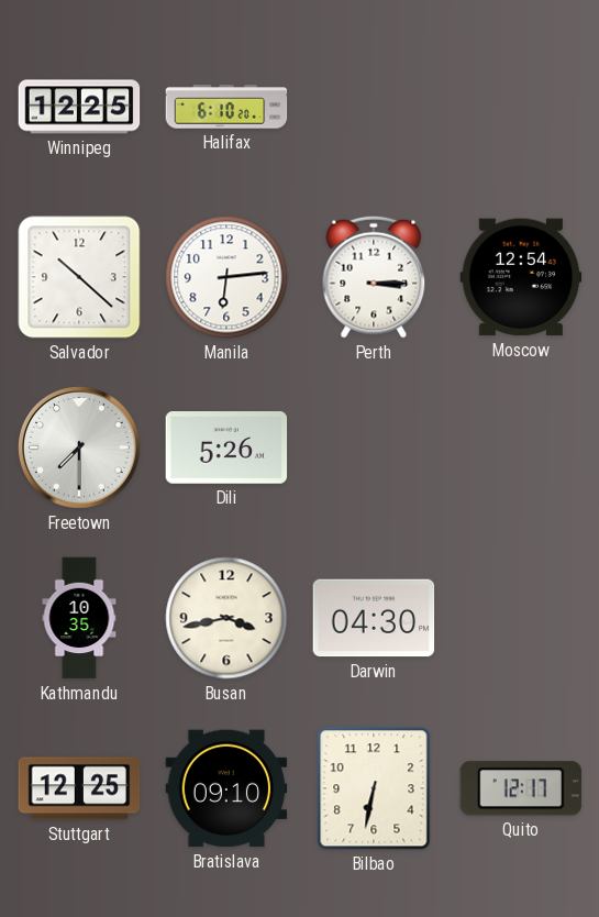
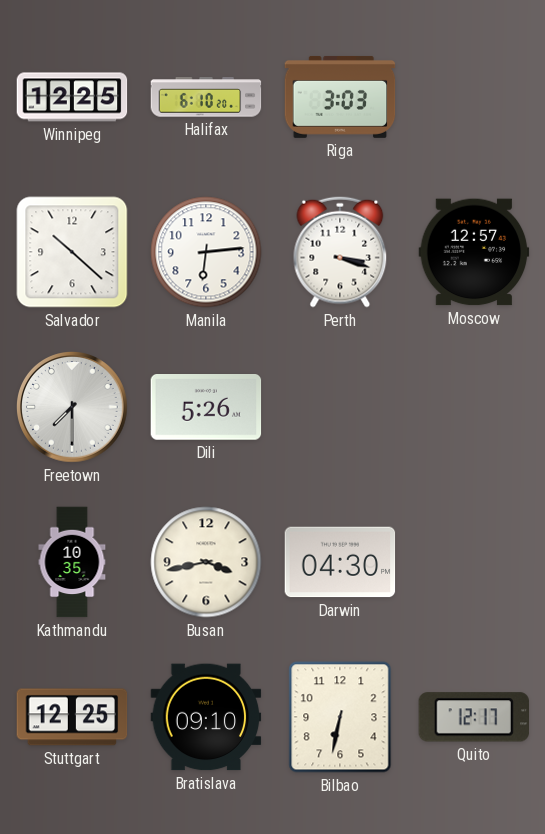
Riga: none -> 3:03 (340, 97)
Perth: 3:15 -> 3:18 (340, 252)
Moscow: 12:54 -> 12:57 (474, 252)
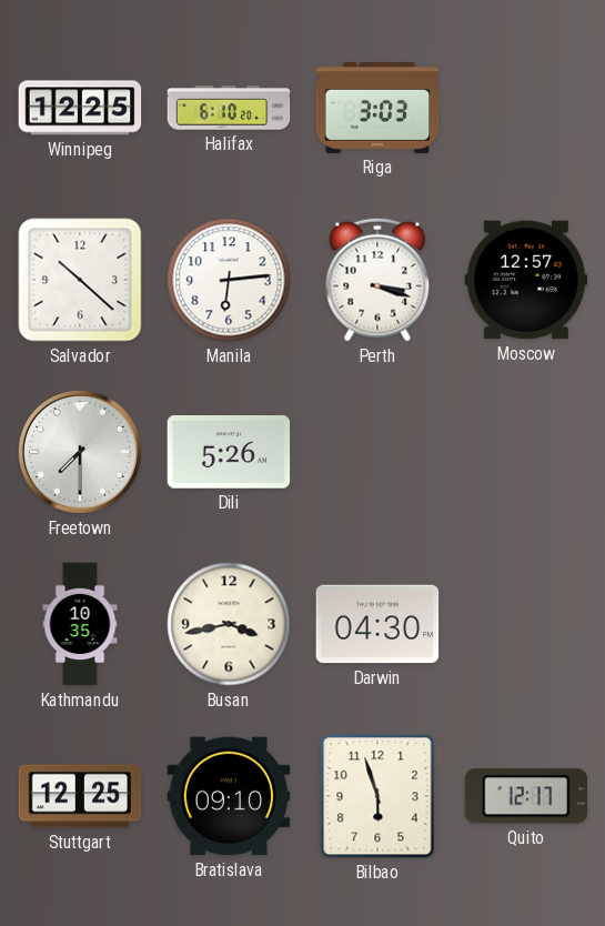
Bilbao: 6:32 -> 5:57 (377, 796)
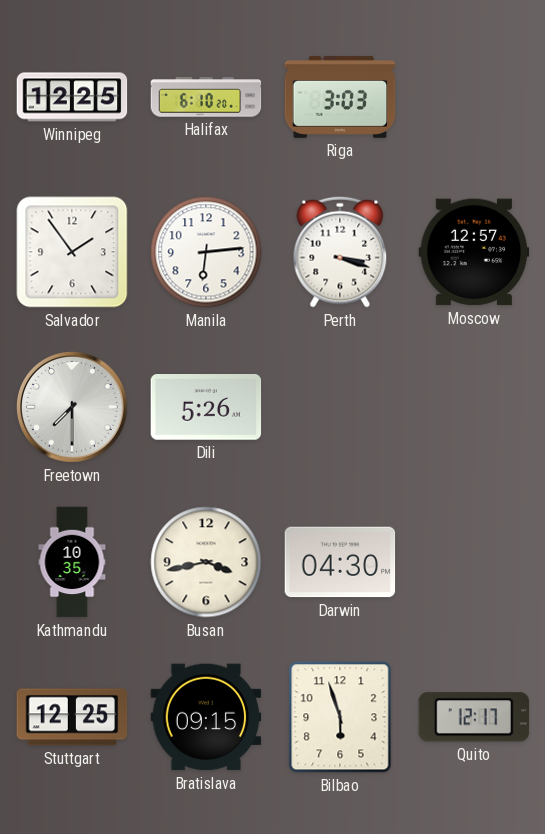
Salvador: 10:22 -> 1:54 (72, 252)
Bratislava: 09:10 -> 09:15 (206, 717)
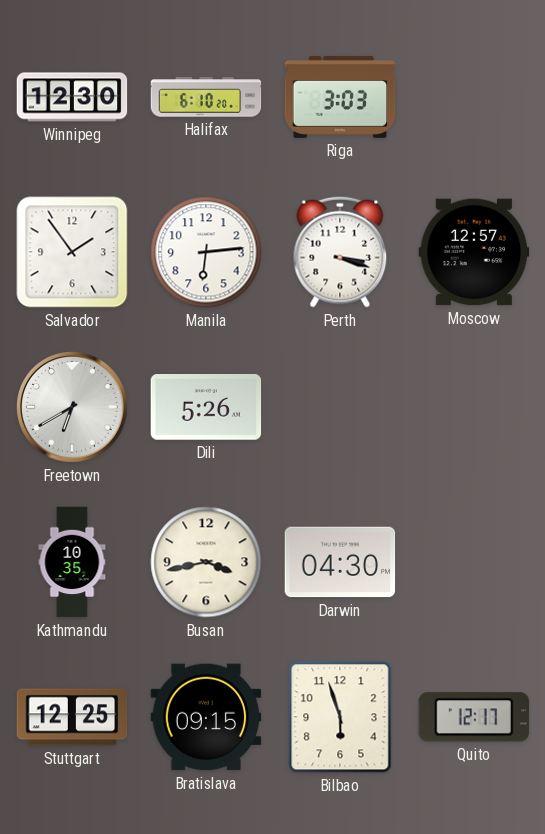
Winnipeg: 12:25 -> 12:30 (72, 97)
Freetown: 7:30 -> 6:40 (73, 408)
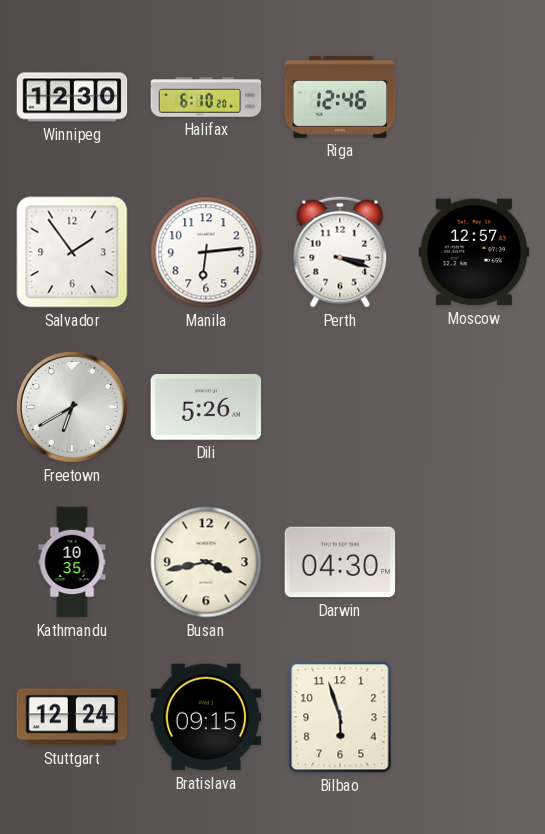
Riga: 3:03 -> 12:46 (340, 97)
Stuttgart: 12:25 -> 12:24 (72, 717)
Quito: 12:17 -> none (473, 717)
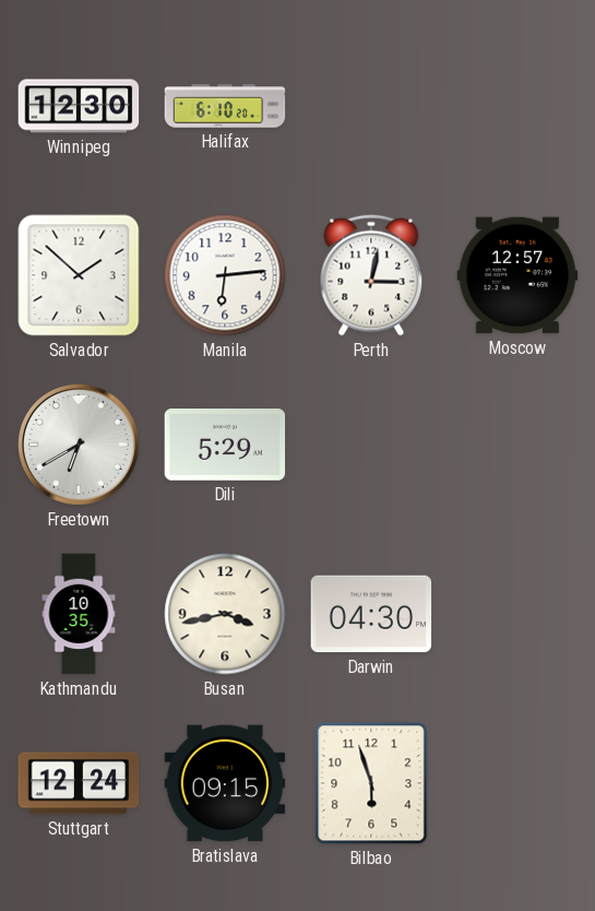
Riga: 12:46 -> none (340, 97)
Salvador: 1:54 -> 1:52 (79, 275)
Perth: 3:18 -> 3:02 (371, 275)
Dili: 5:26 -> 5:29 (225, 446)
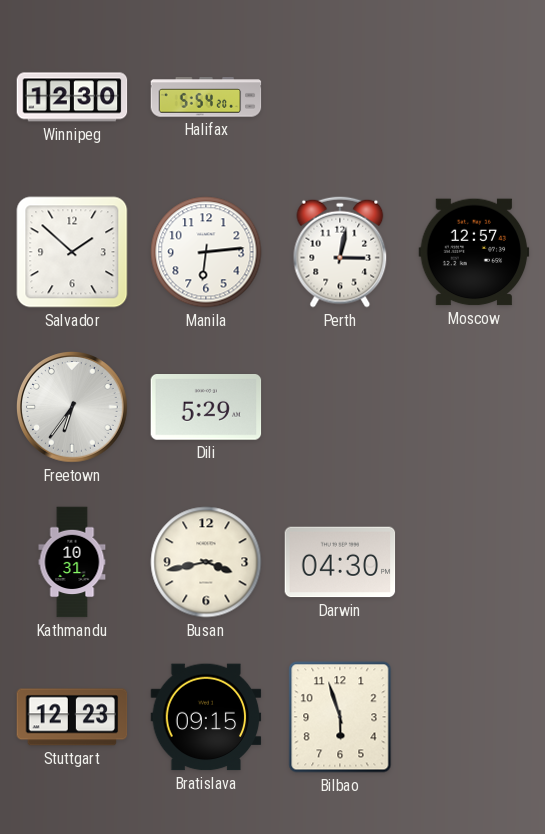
Halifax: 6:10 -> 5:54 (206, 97)
Freetown: 6:40 -> 6:36 (73, 408)
Kathmandu: 10:35 -> 10:31 (72, 562)
Stuttgart: 12:24 -> 12:23 (72, 717)
